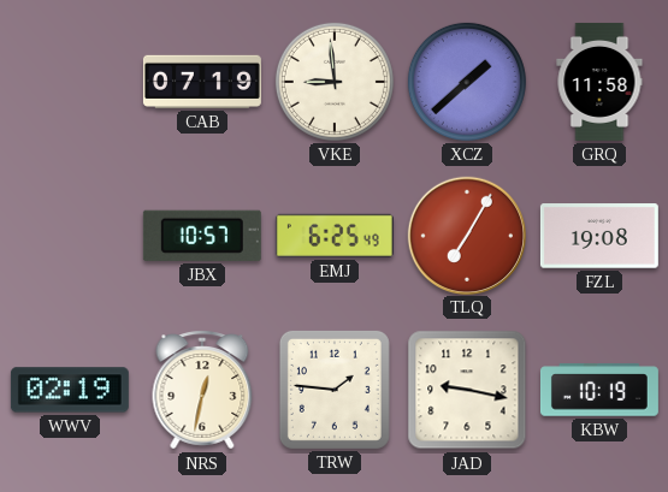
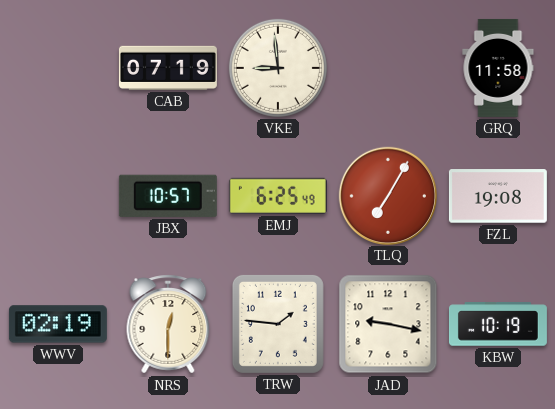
XCZ: 1:38 -> none (467, 82)
NRS: 12:32 -> 12:30 (168, 324)
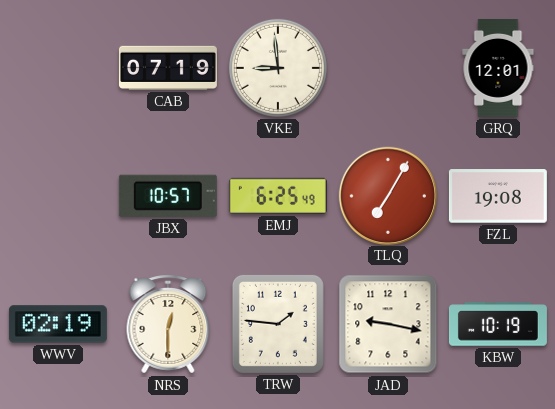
GRQ: 11:58 -> 12:01 (498, 68)
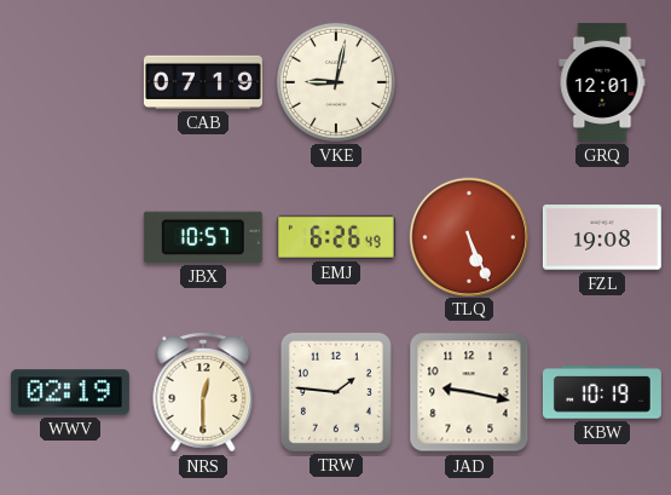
VKE: 8:59 -> 9:02 (336, 82)
EMJ: 6:25 -> 6:26 (336, 237)
TLQ: 7:05 -> 5:26 (468, 236)
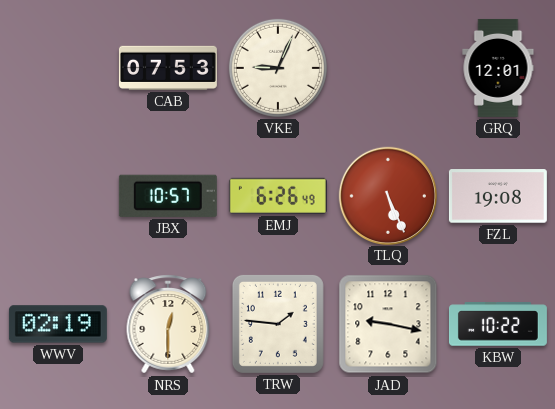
CAB: 07:19 -> 07:53 (168, 68)
VKE: 9:02 -> 9:04 (278, 68)
KBW: 10:19 -> 10:22 (498, 324)
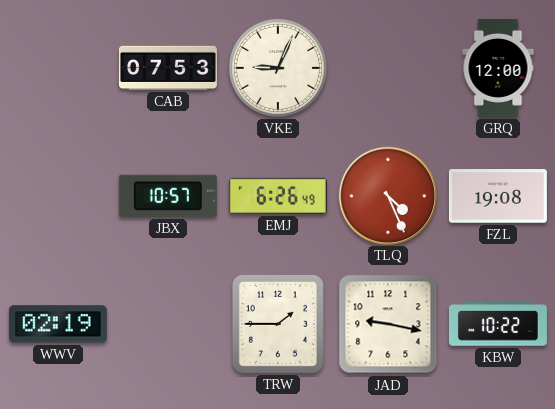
GRQ: 12:01 -> 12:00 (498, 68)
TLQ: 5:26 -> 4:26 (387, 195)
NRS: 12:30 -> none (168, 324)
TRW: 1:46 -> 1:45 (278, 324)
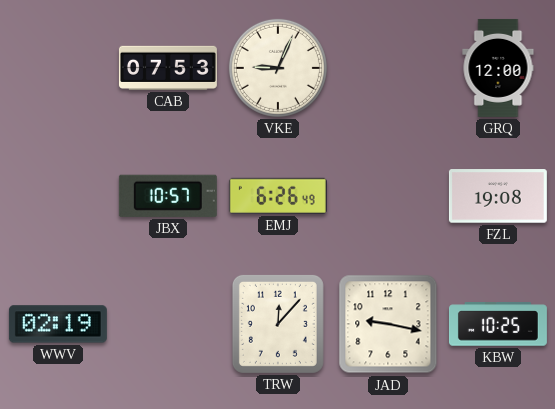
TLQ: 4:26 -> none (387, 195)
TRW: 1:45 -> 12:07 (278, 324)
KBW: 10:22 -> 10:25 (498, 324)
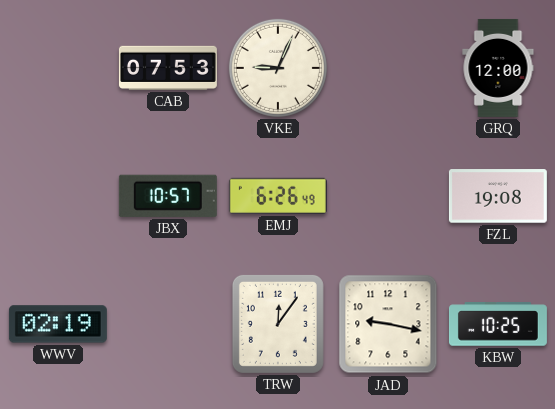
TRW: 12:07 -> 12:06 (278, 324)
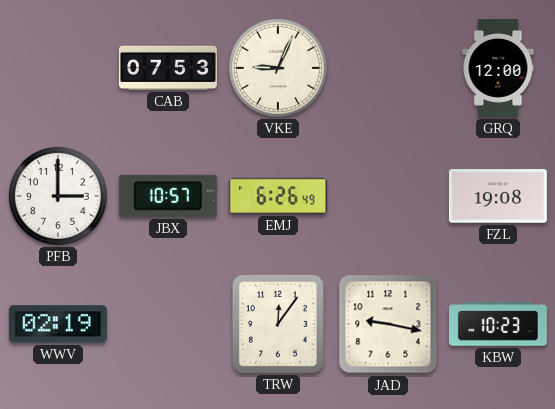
PFB: none -> 3:00 (58, 196)
KBW: 10:25 -> 10:23 (498, 324)
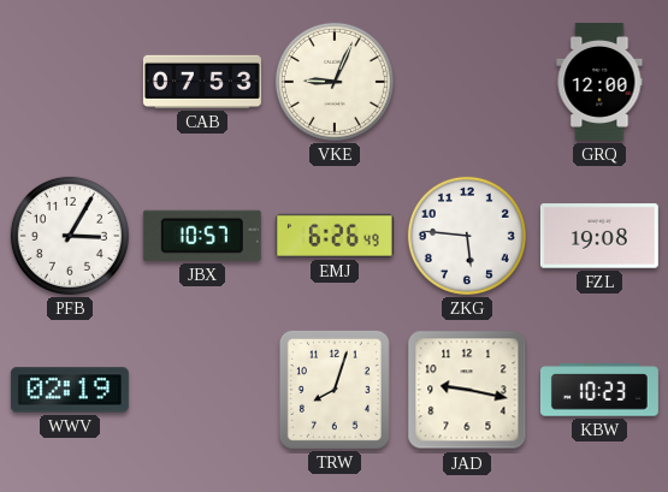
PFB: 3:00 -> 3:05 (70, 236)
ZKG: none -> 5:46 (467, 236)
TRW: 12:06 -> 8:03 (335, 390)
